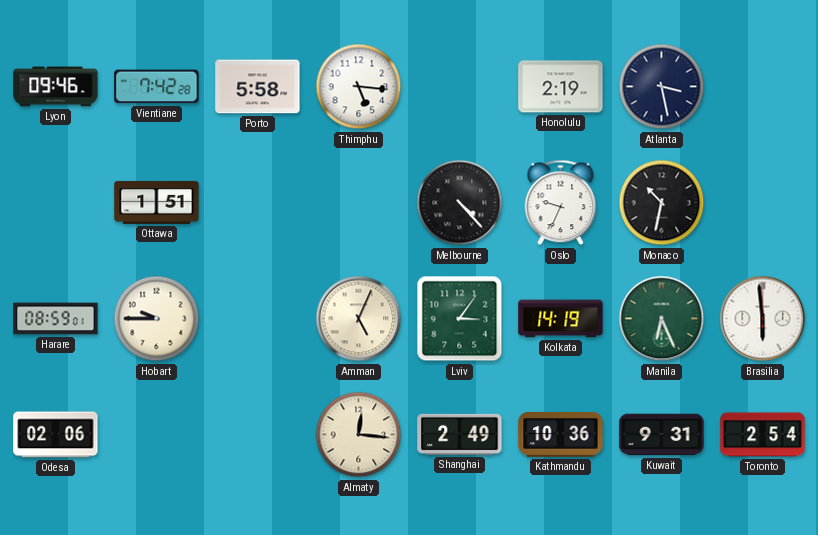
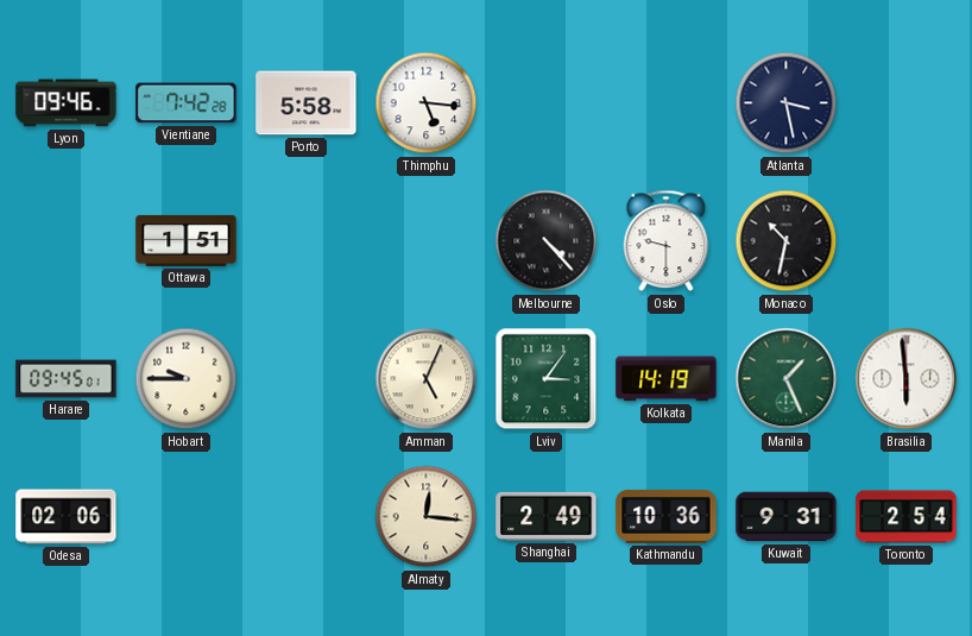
Honolulu: 2:19 -> none (561, 87)
Oslo: 9:34 -> 9:30 (667, 241)
Harare: 08:59 -> 09:45 (67, 379)
Manila: 6:26 -> 1:26 (787, 379)
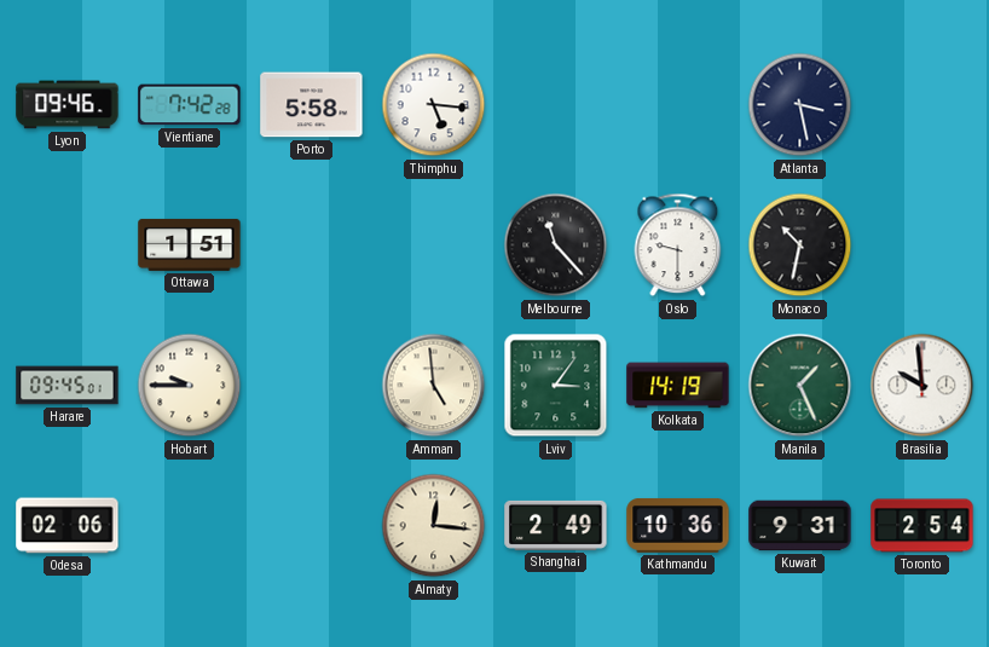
Melbourne: 4:23 -> 11:23 (556, 245)
Amman: 5:04 -> 4:59 (434, 386)
Brasilia: 5:59 -> 9:59 (923, 386)
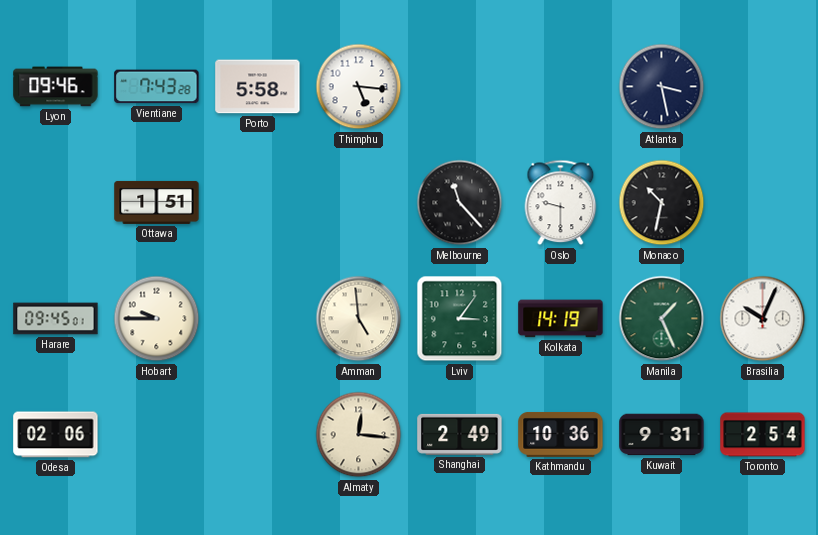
Vientiane: 7:42 -> 7:43 (157, 87)
Brasilia: 9:59 -> 10:04 (763, 319)
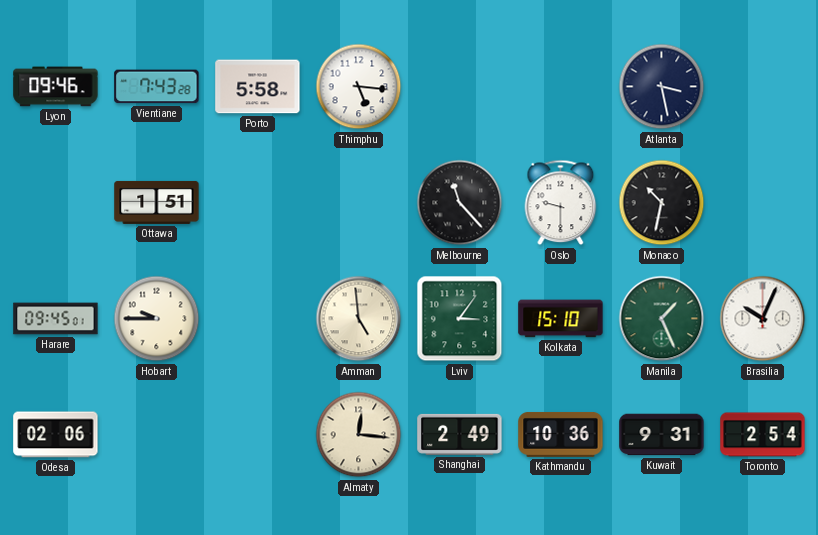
Kolkata: 14:19 -> 15:10 (561, 319)
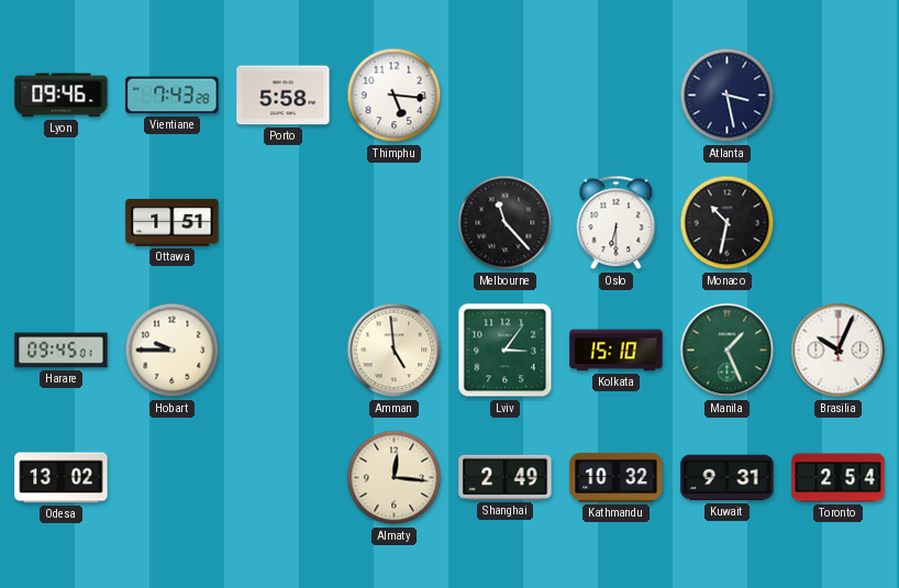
Oslo: 9:30 -> 6:30 (617, 223)
Odesa: 02:06 -> 13:02 (62, 478)
Kathmandu: 10:36 -> 10:32 (617, 477)
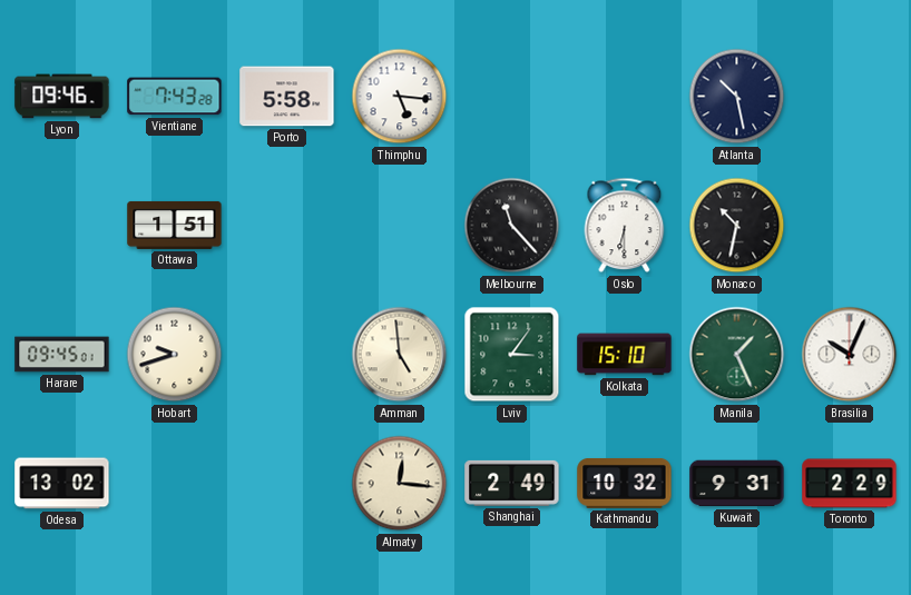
Atlanta: 3:28 -> 10:28 (737, 97)
Hobart: 9:45 -> 9:42 (175, 355)
Toronto: 2:54 -> 2:29 (850, 484)
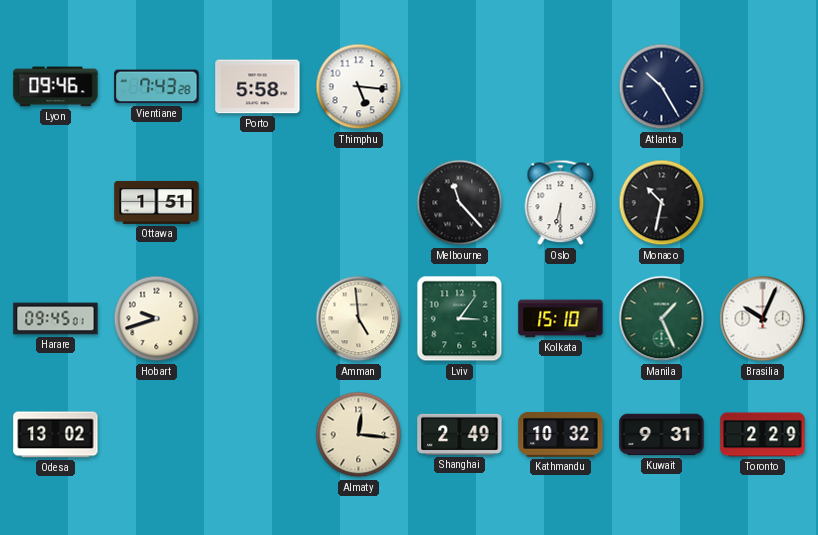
Atlanta: 10:28 -> 10:25 (662, 87)
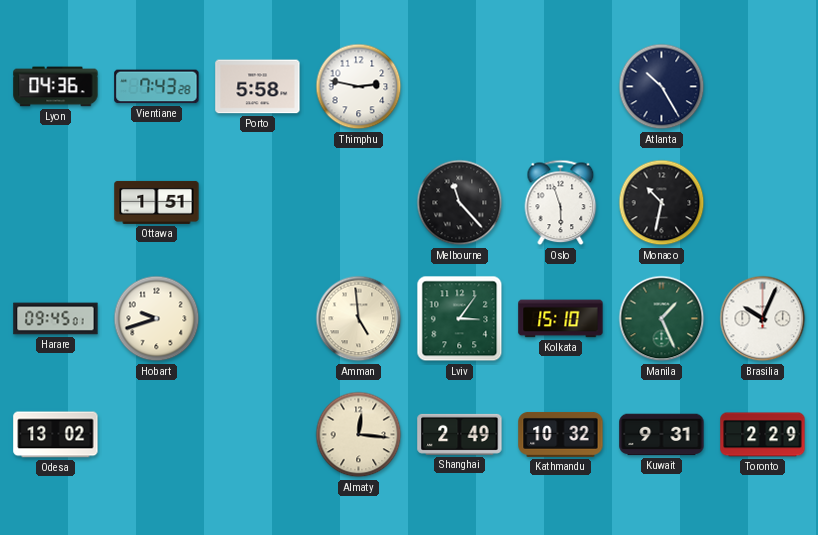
Lyon: 09:46 -> 04:36 (56, 87)
Thimphu: 5:16 -> 2:47 (359, 87)
Oslo: 6:30 -> 5:57 (561, 203)
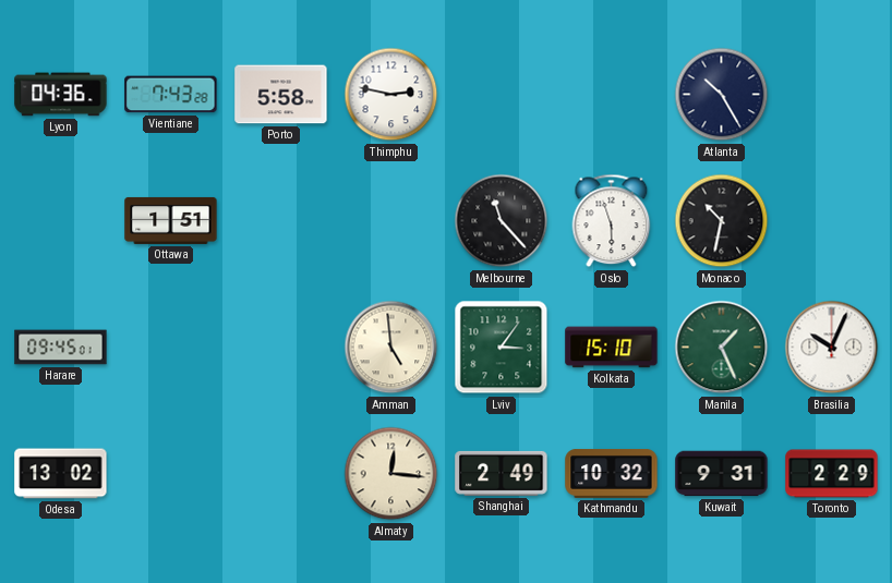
Hobart: 9:42 -> none (157, 319)
